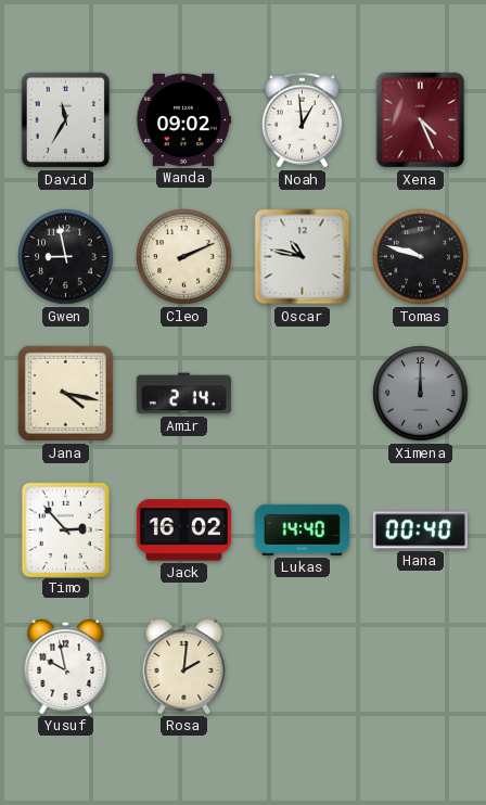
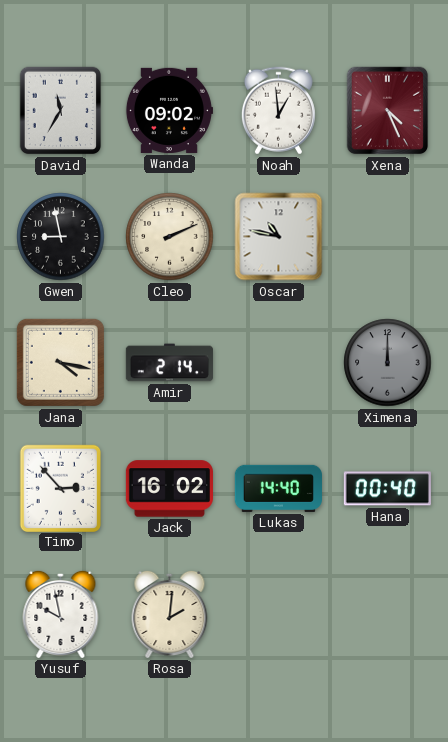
Tomas: 9:48 -> none (421, 257)
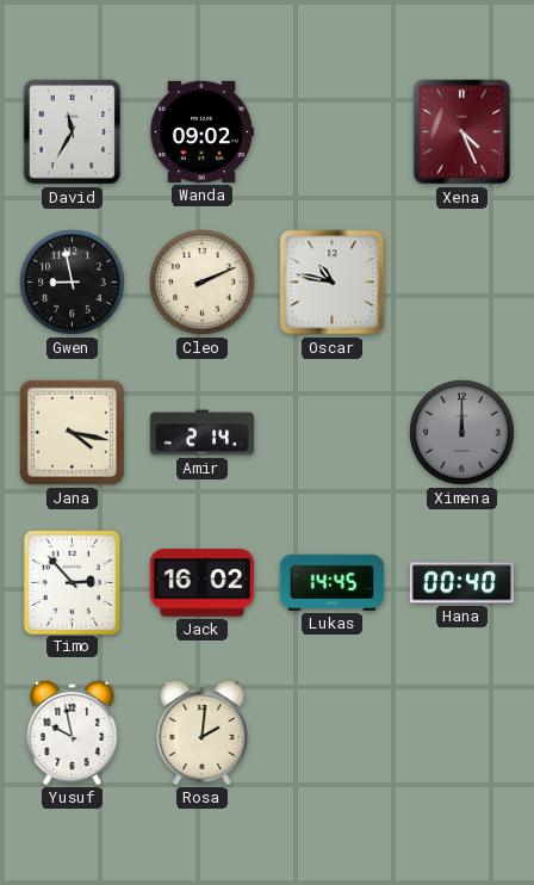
Noah: 12:59 -> none (278, 111)
Lukas: 14:40 -> 14:45 (331, 582)
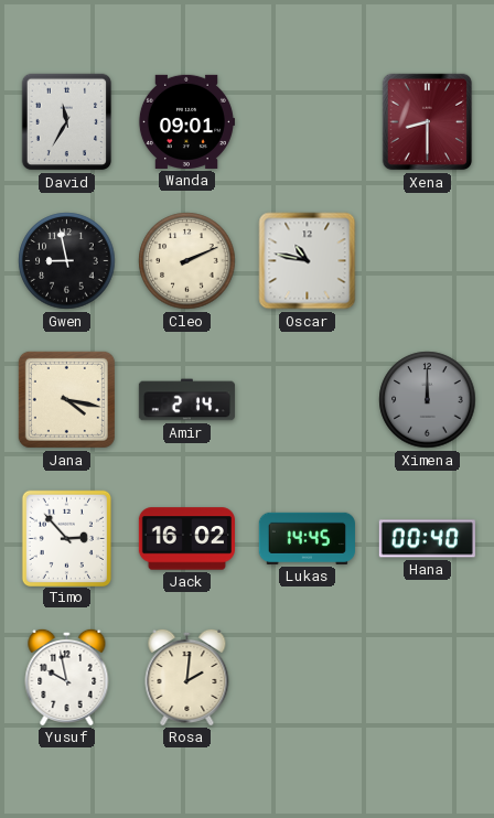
Wanda: 09:02 -> 09:01 (186, 121)
Xena: 4:26 -> 8:30 (428, 122)
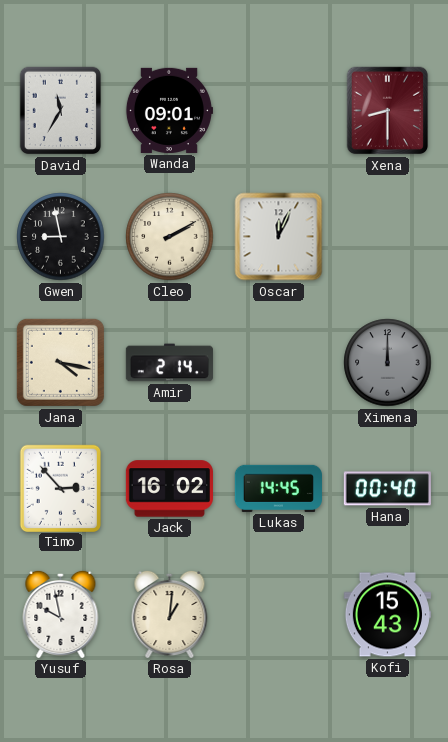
Cleo: 2:11 -> 2:10 (170, 237)
Oscar: 10:47 -> 12:04 (279, 237)
Rosa: 2:01 -> 1:01 (170, 614)
Kofi: none -> 15:43 (387, 615)
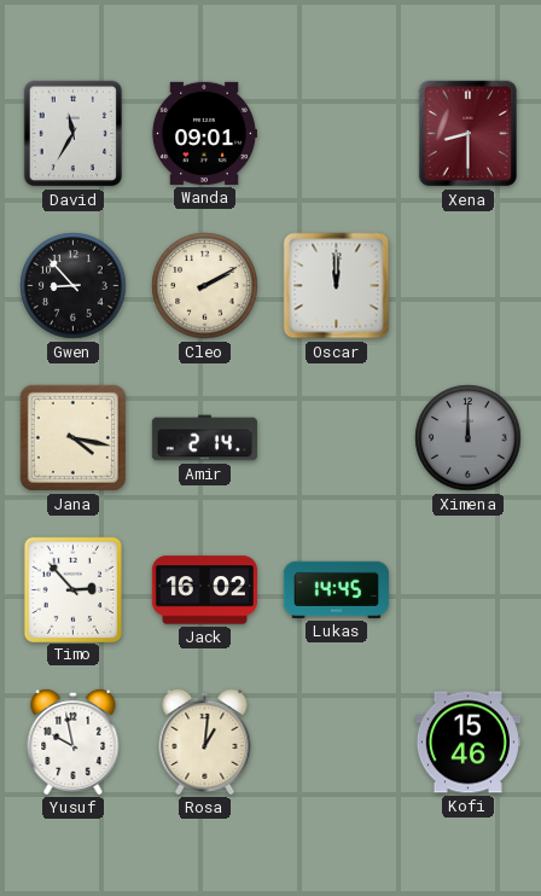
Gwen: 8:58 -> 8:53 (74, 286)
Oscar: 12:04 -> 12:00 (337, 286)
Hana: 00:40 -> none (387, 489)
Kofi: 15:43 -> 15:46 (467, 743)
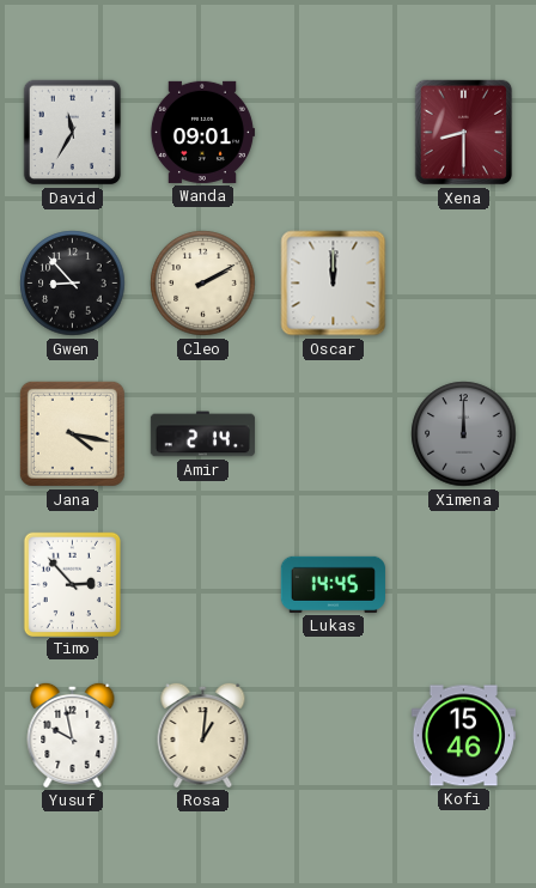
Jack: 16:02 -> none (204, 590)
